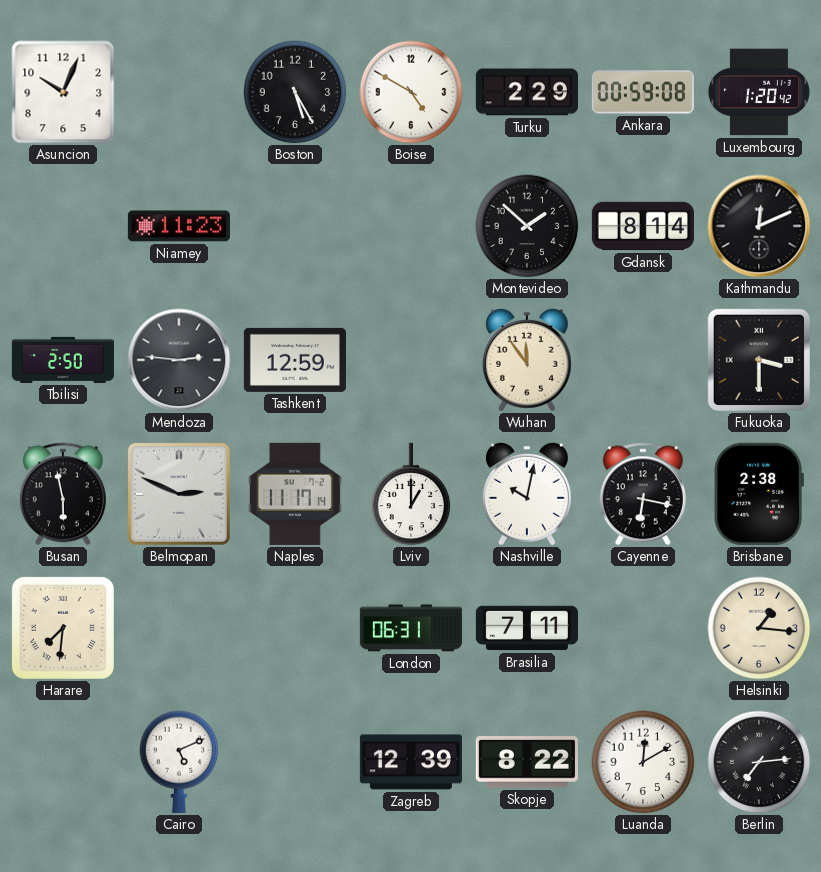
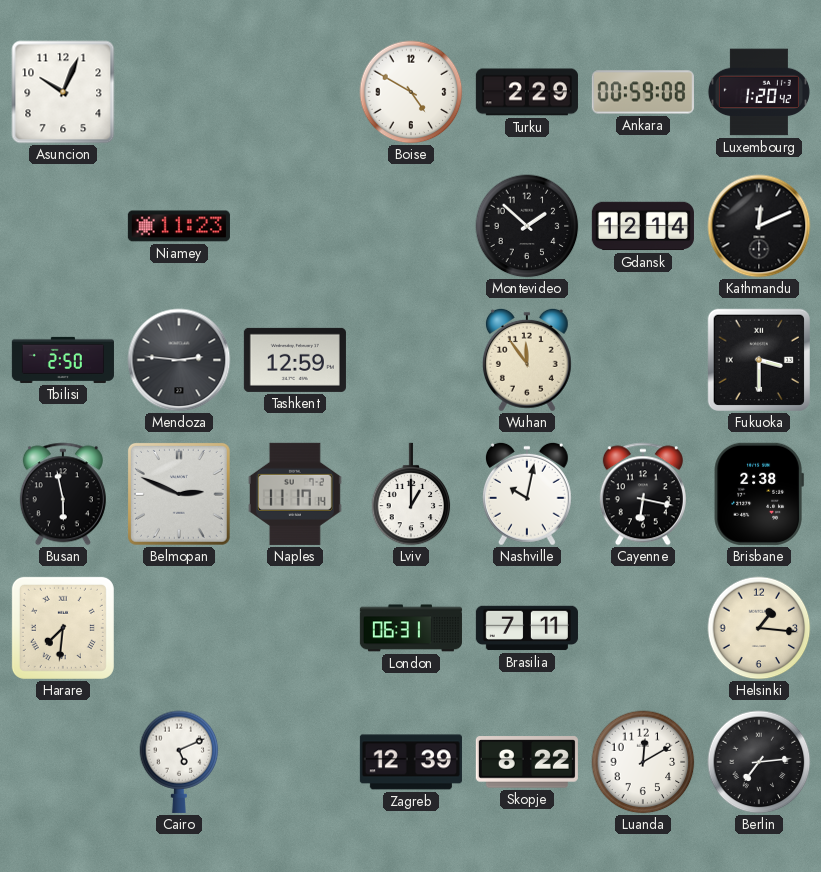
Boston: 5:25 -> none (295, 92)
Gdansk: 8:14 -> 12:14 (643, 226)
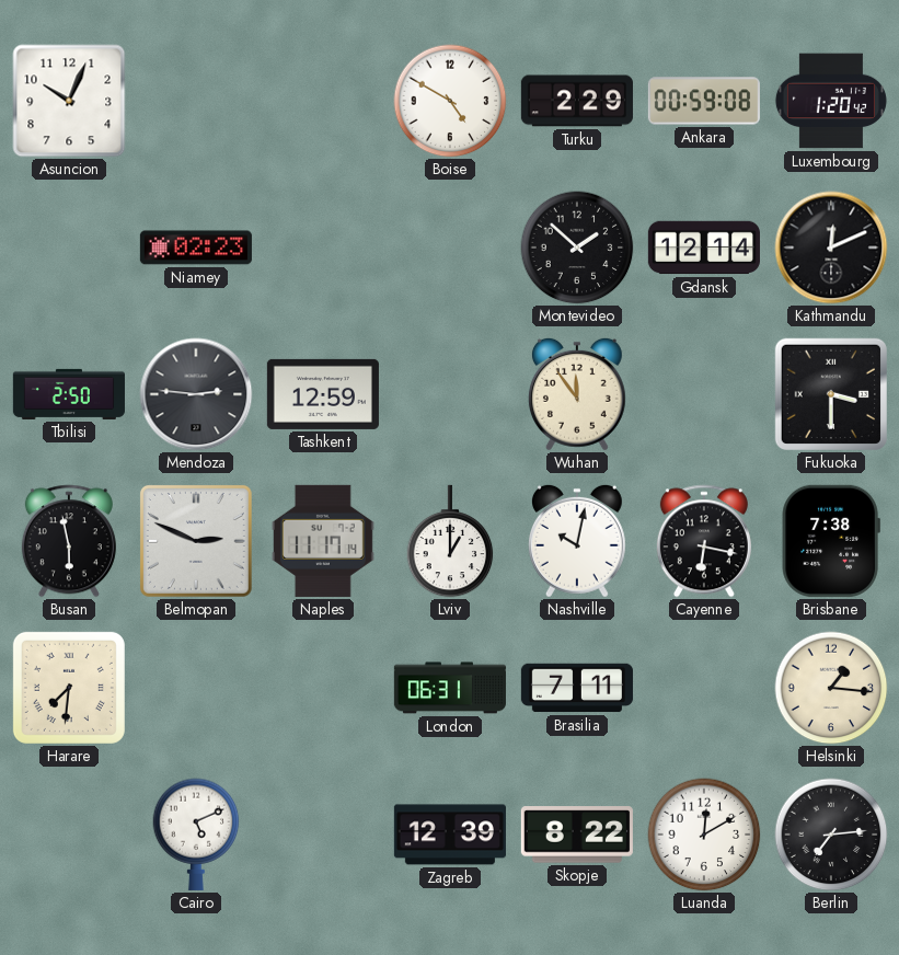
Niamey: 11:23 -> 02:23 (196, 248)
Brisbane: 2:38 -> 7:38 (831, 541)
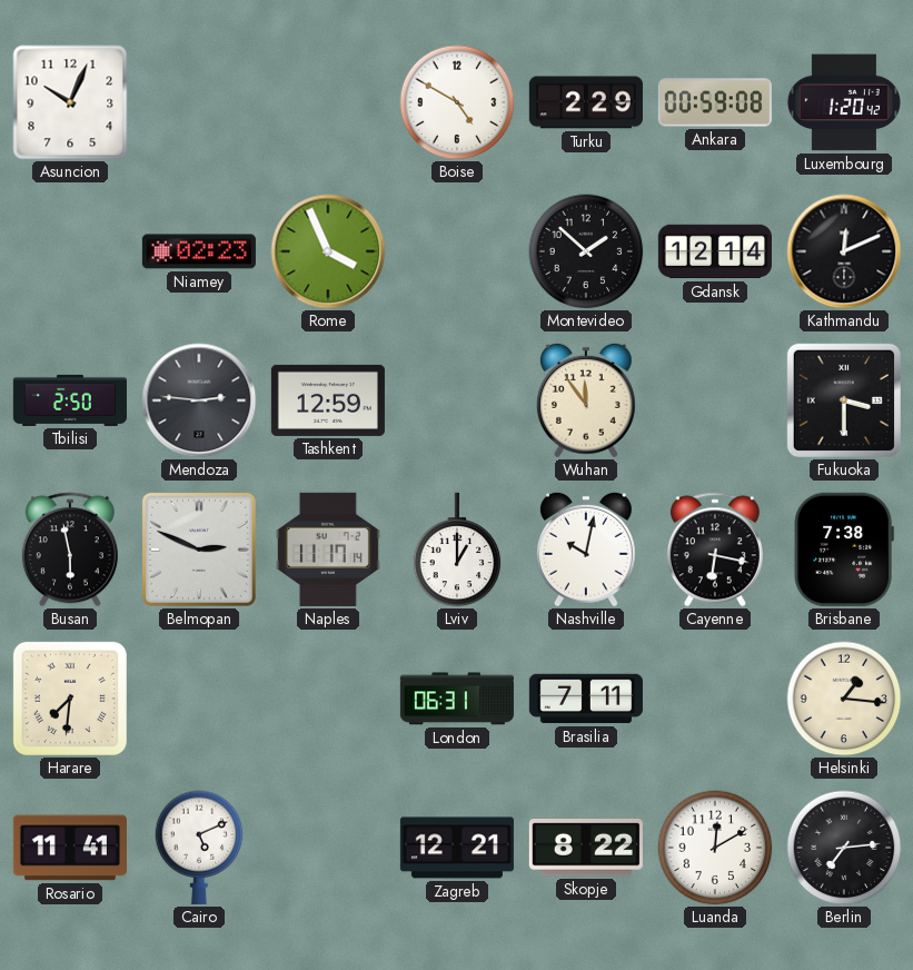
Rome: none -> 3:56 (328, 251)
Rosario: none -> 11:41 (70, 848)
Zagreb: 12:39 -> 12:21 (457, 848)
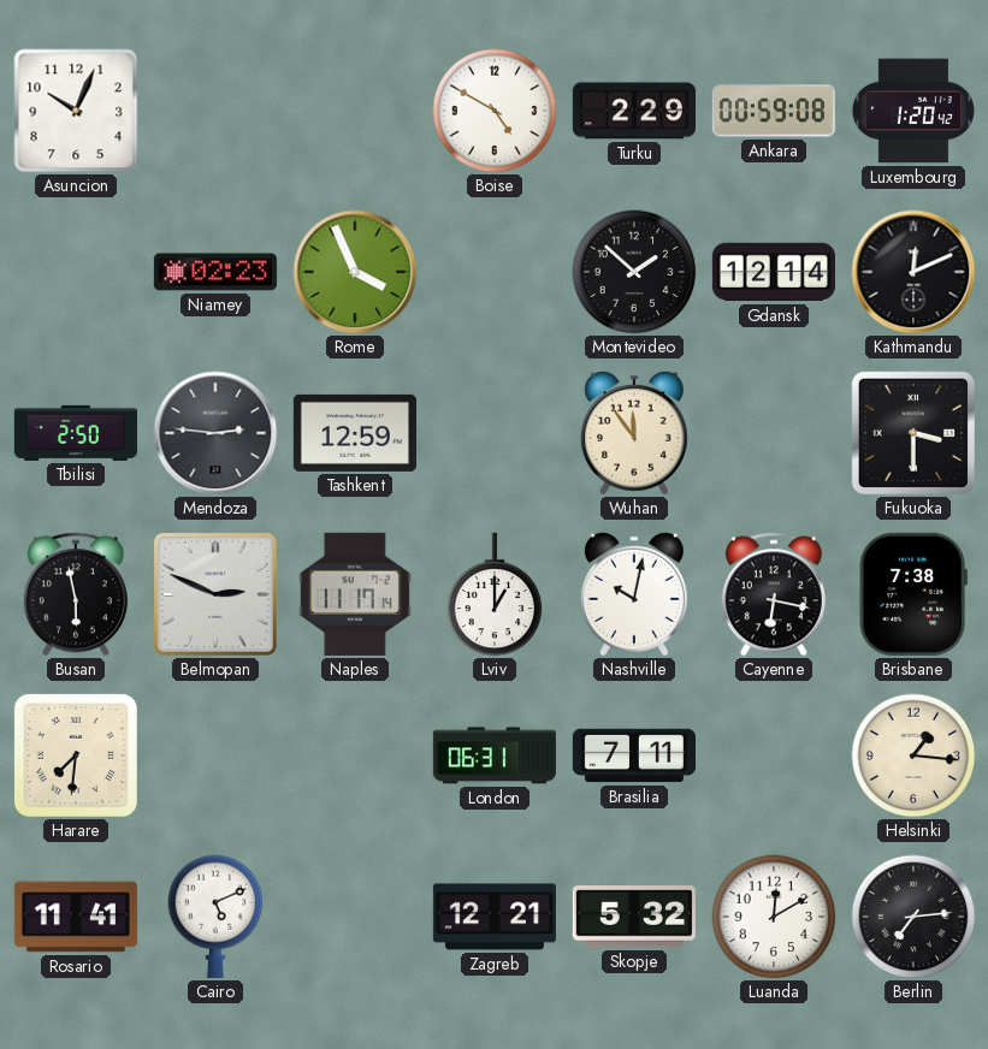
Skopje: 8:22 -> 5:32 (634, 917)
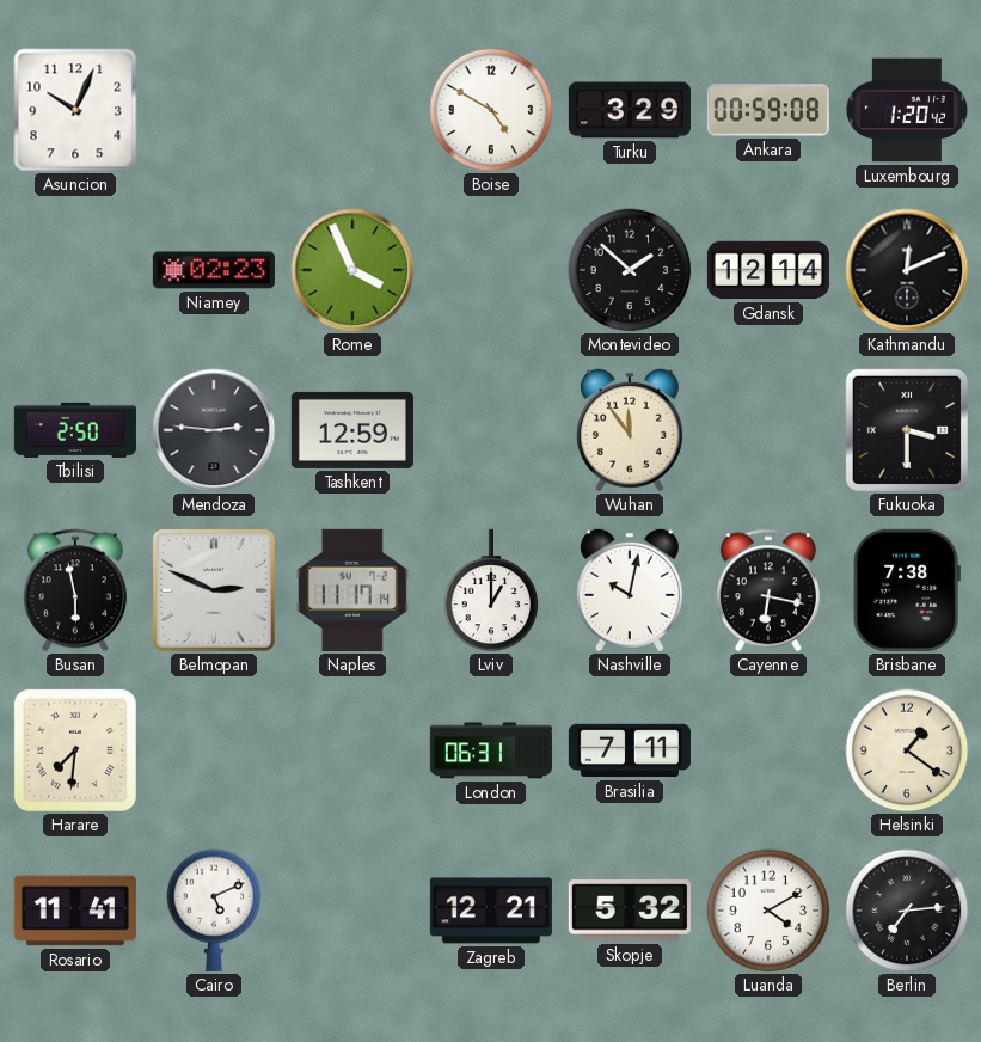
Turku: 2:29 -> 3:29 (630, 110)
Helsinki: 1:16 -> 1:21 (907, 750)
Luanda: 12:10 -> 4:10 (768, 911)
